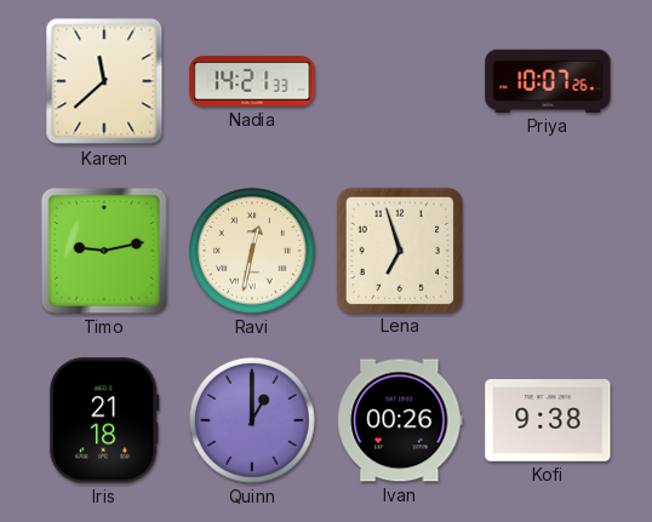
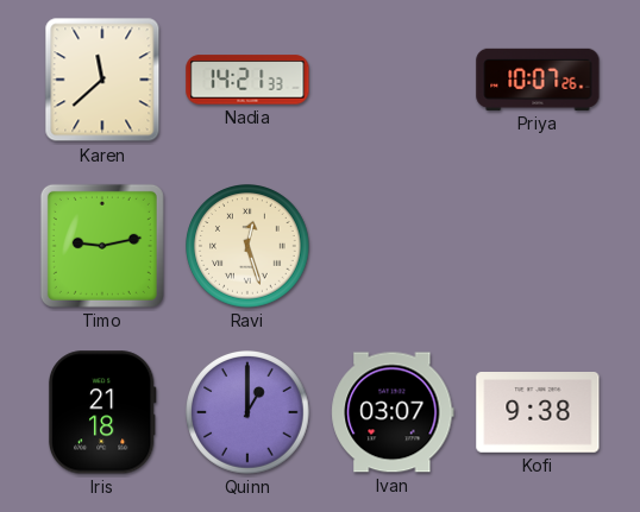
Ravi: 12:32 -> 12:27 (249, 247)
Lena: 6:57 -> none (399, 249)
Ivan: 00:26 -> 03:07 (393, 412)
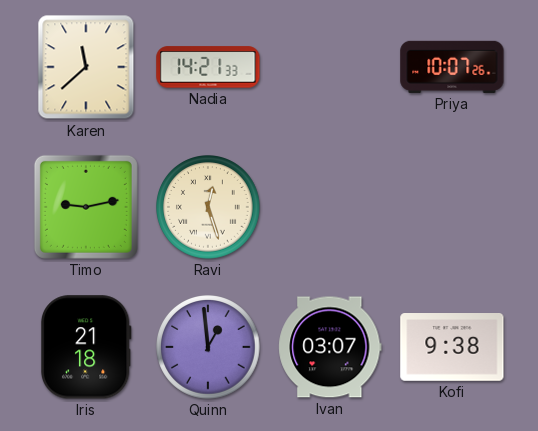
Quinn: 1:00 -> 12:59 (209, 348)
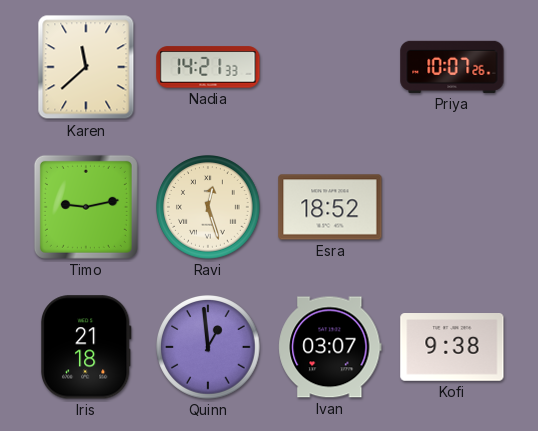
Esra: none -> 18:52 (330, 207)
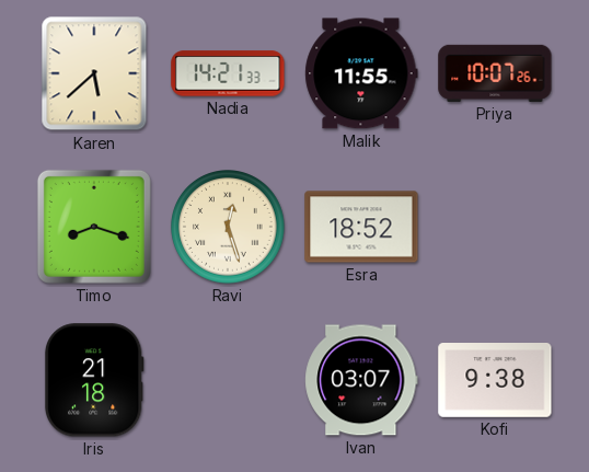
Karen: 11:38 -> 5:38 (94, 73)
Malik: none -> 11:55 (361, 73)
Timo: 9:13 -> 8:18 (94, 227)
Quinn: 12:59 -> none (209, 348)
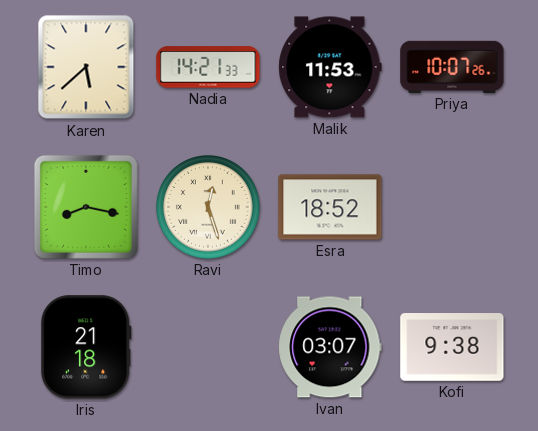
Malik: 11:55 -> 11:53 (330, 67)
Timo: 8:18 -> 8:17 (86, 207)
